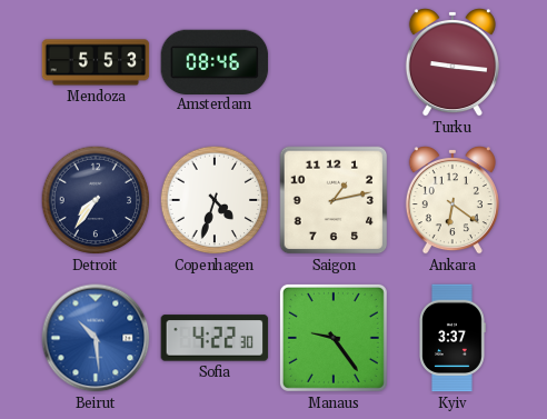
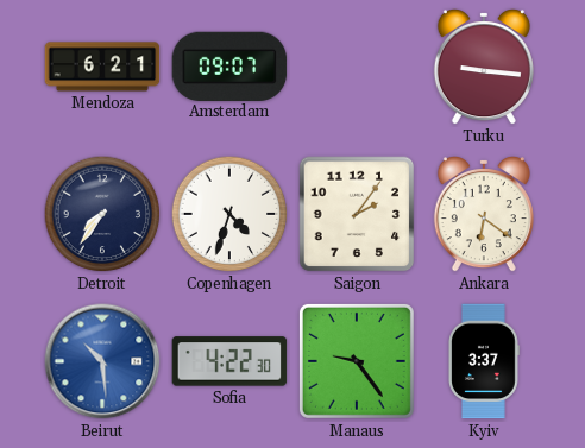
Mendoza: 5:53 -> 6:21 (102, 67)
Amsterdam: 08:46 -> 09:07 (229, 65)
Saigon: 1:13 -> 2:06 (357, 214)
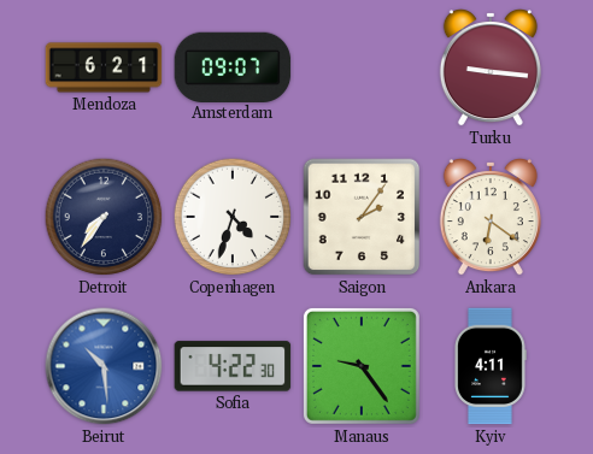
Kyiv: 3:37 -> 4:11 (491, 366)
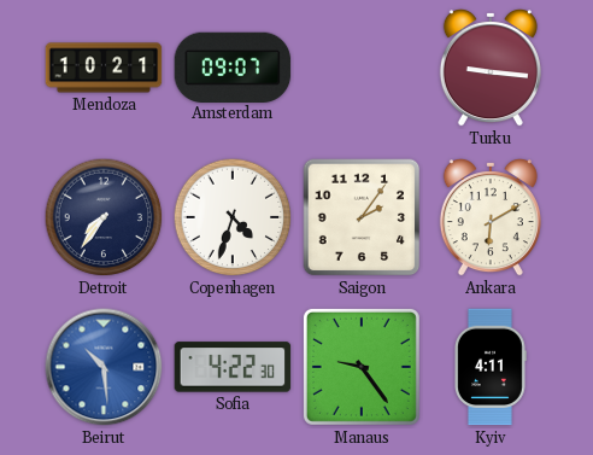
Mendoza: 6:21 -> 10:21 (104, 68)
Ankara: 6:21 -> 6:10 (491, 218)
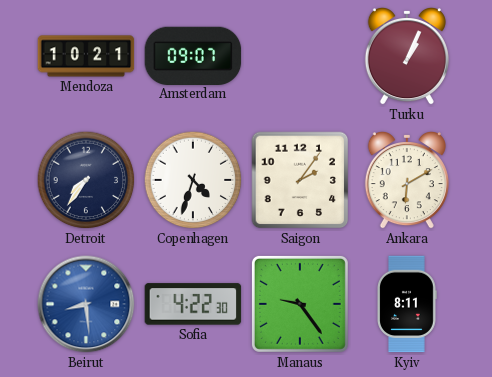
Turku: 9:16 -> 1:04 (407, 57)
Beirut: 10:29 -> 8:29 (86, 304)
Kyiv: 4:11 -> 8:11 (407, 304)
